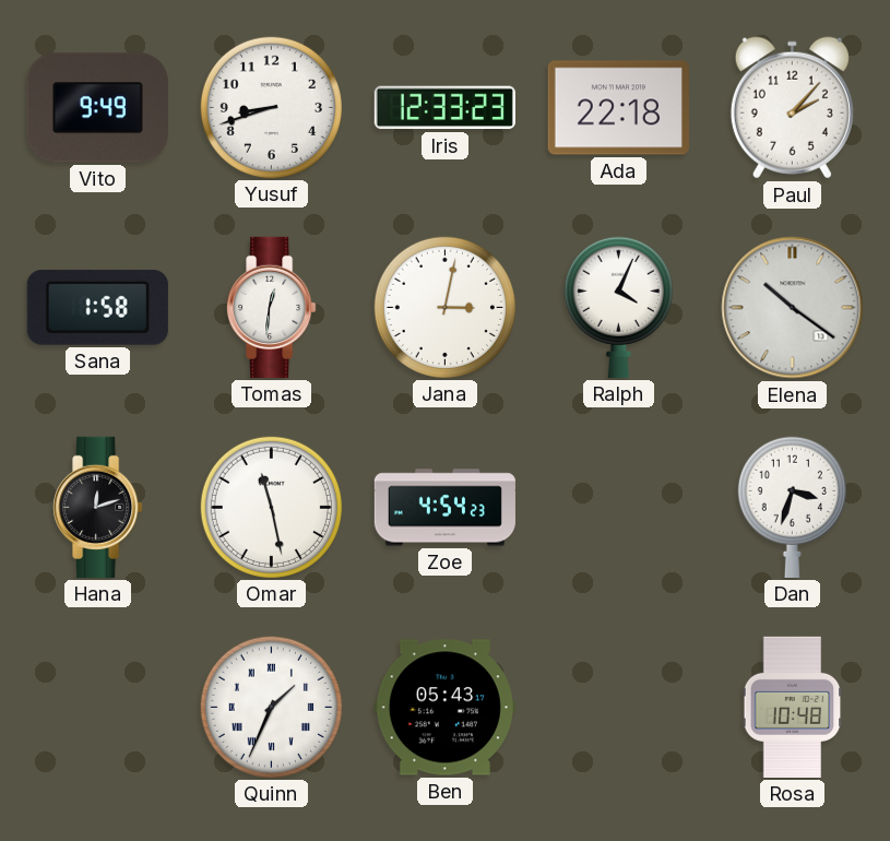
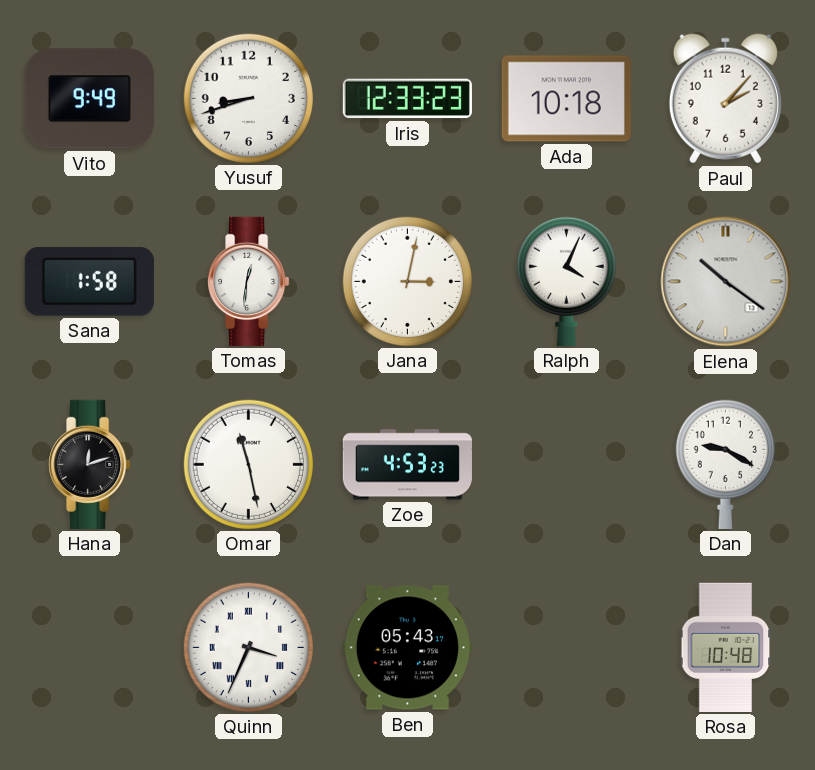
Ada: 22:18 -> 10:18 (566, 99)
Zoe: 4:54 -> 4:53 (407, 465)
Dan: 3:33 -> 9:20 (725, 464)
Quinn: 1:34 -> 3:34 (248, 647)
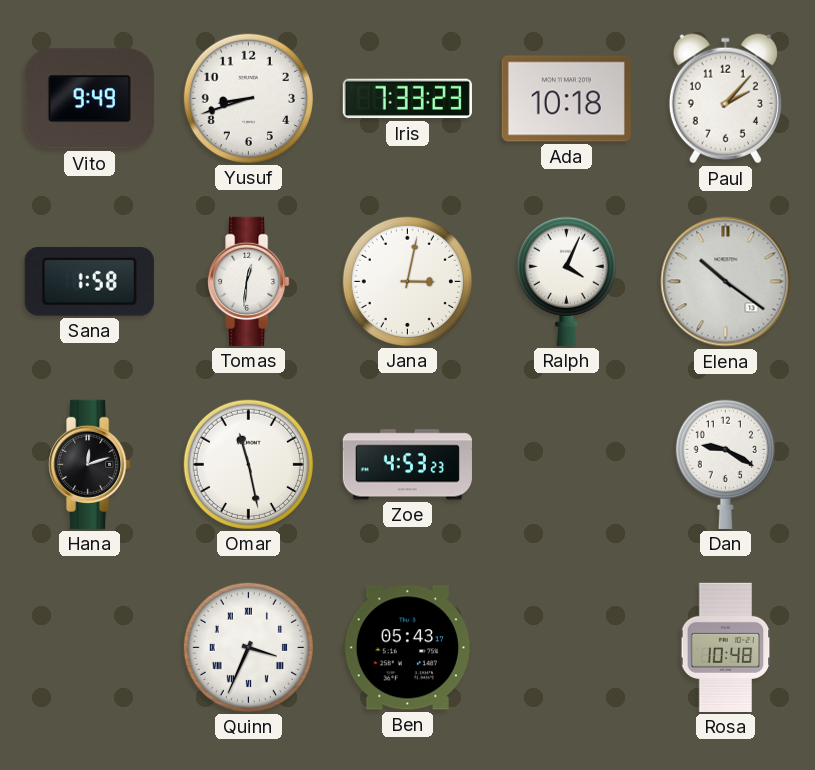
Iris: 12:33 -> 7:33 (407, 99)
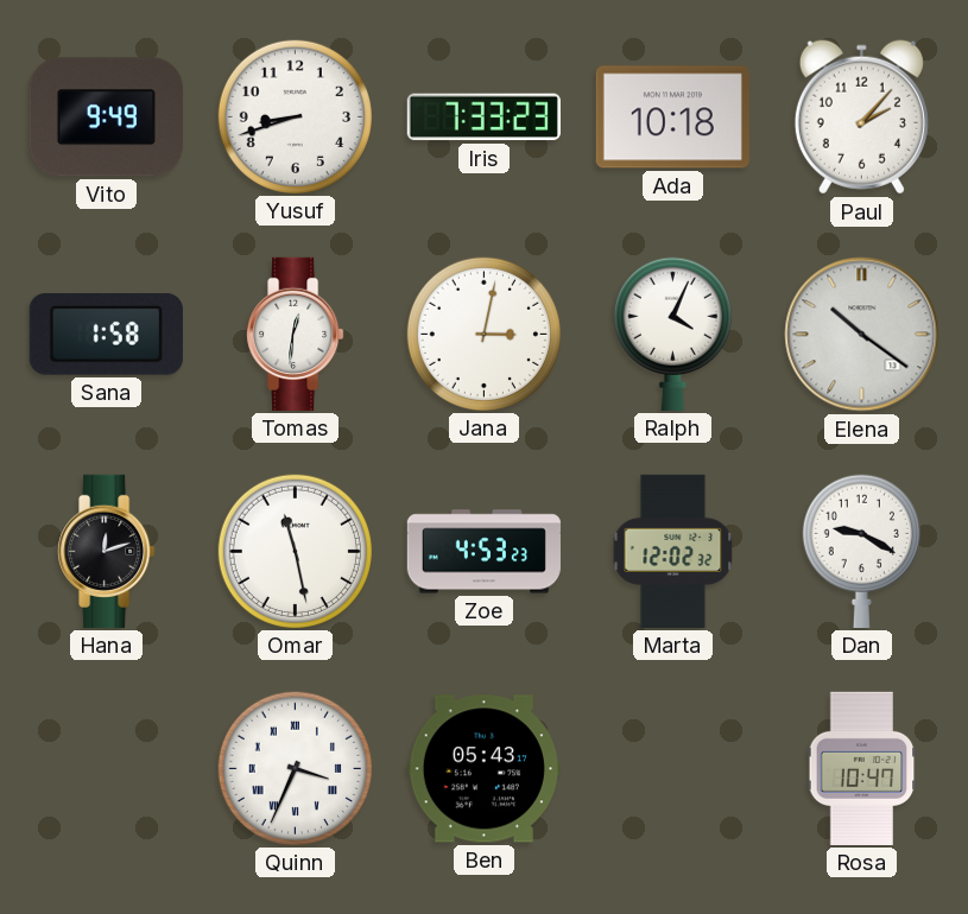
Marta: none -> 12:02 (673, 551)
Rosa: 10:48 -> 10:47 (862, 768)
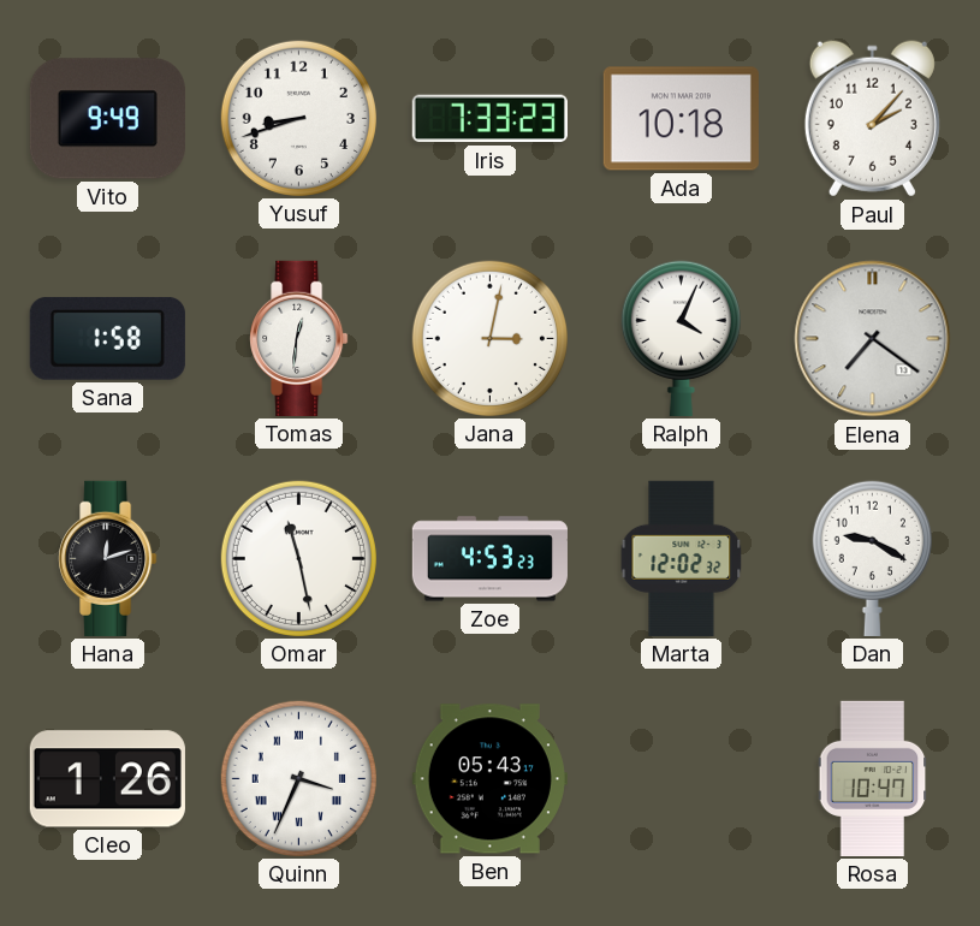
Elena: 10:21 -> 7:21 (873, 339)
Cleo: none -> 1:26 (107, 779)
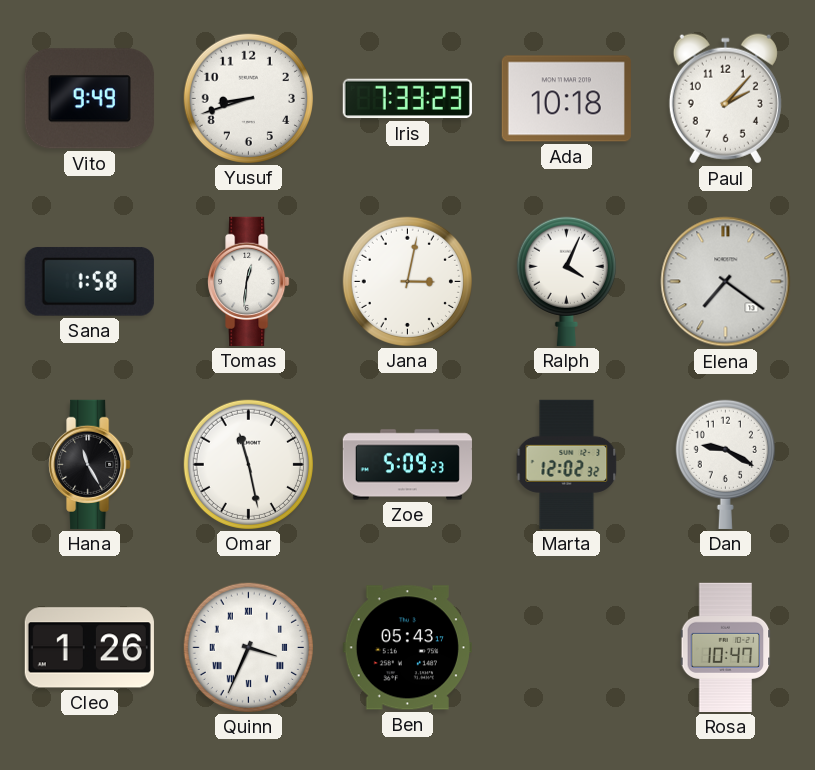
Hana: 12:12 -> 11:25 (90, 464)
Zoe: 4:53 -> 5:09 (407, 465)
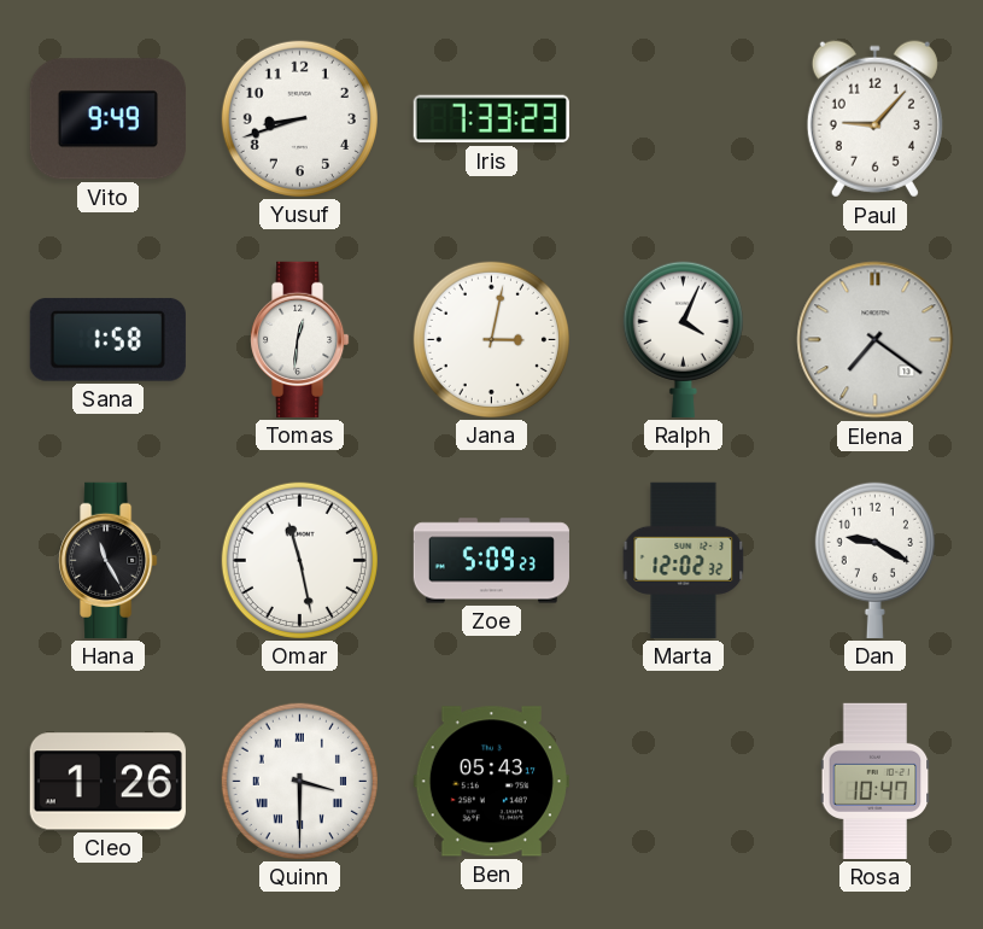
Ada: 10:18 -> none (566, 99)
Paul: 2:07 -> 9:07 (874, 119)
Quinn: 3:34 -> 3:30 (299, 781)
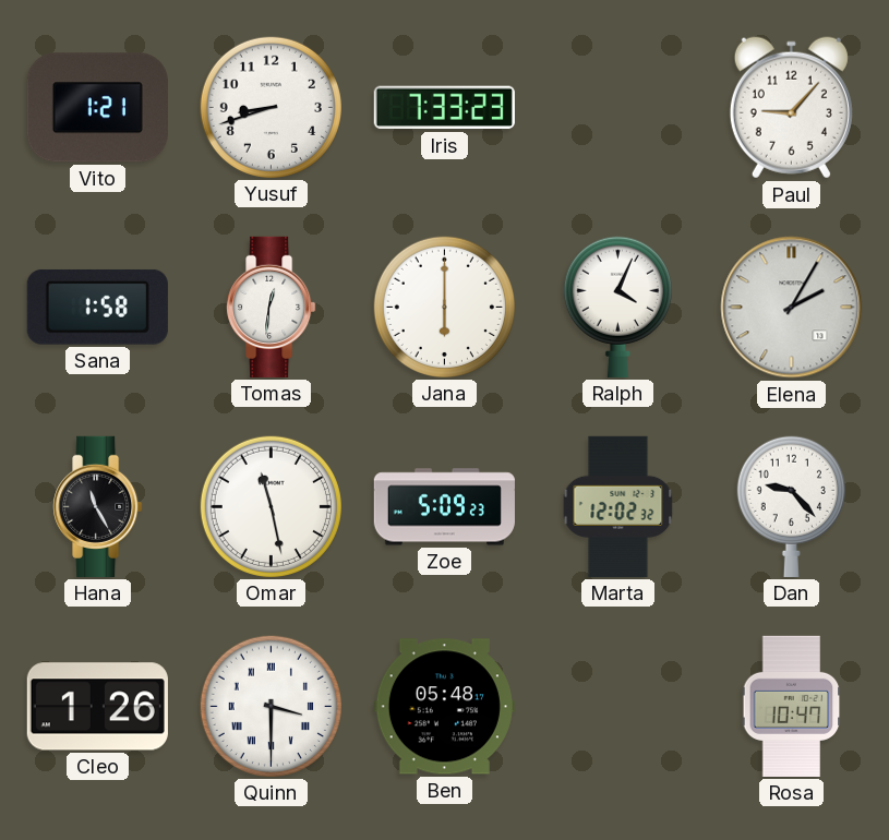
Vito: 9:49 -> 1:21 (97, 108)
Jana: 3:02 -> 6:00 (444, 307)
Elena: 7:21 -> 2:05 (792, 308)
Dan: 9:20 -> 9:23 (791, 506)
Ben: 05:43 -> 05:48 (444, 707)
